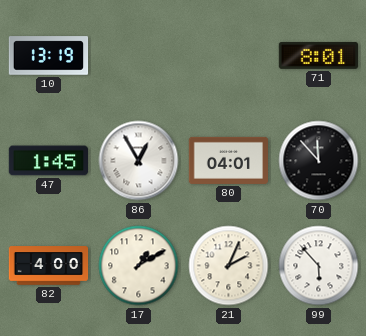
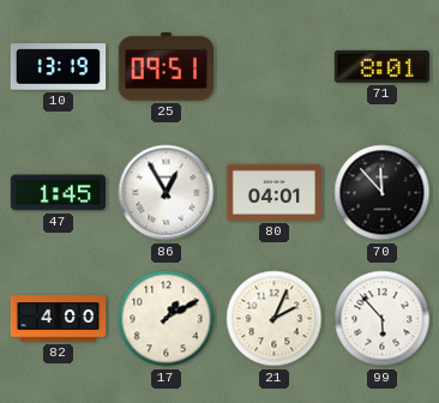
25: none -> 09:51 (166, 67)
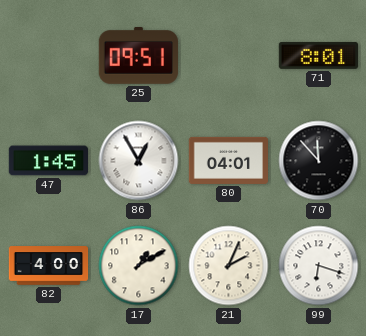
10: 13:19 -> none (59, 67)
99: 5:53 -> 6:18 (319, 266)
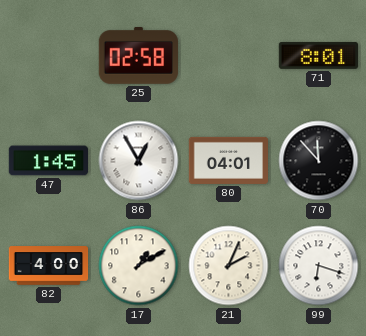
25: 09:51 -> 02:58 (138, 56)
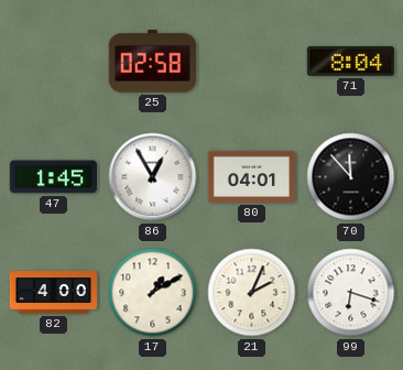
71: 8:01 -> 8:04 (350, 61)
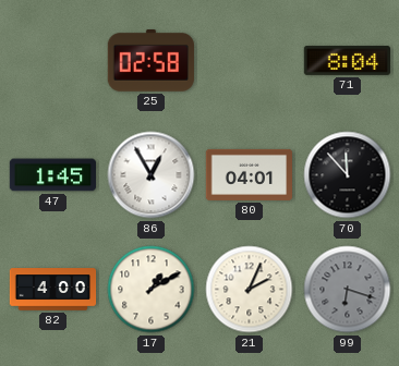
99 dial: white -> grey (348, 290)
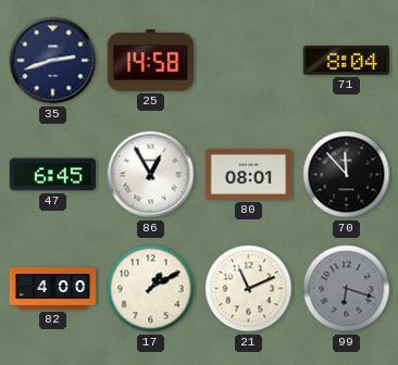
35: none -> 2:42 (53, 61)
25: 02:58 -> 14:58 (150, 61)
47: 1:45 -> 6:45 (52, 175)
80: 04:01 -> 08:01 (249, 174)
21: 2:04 -> 11:11 (249, 289)
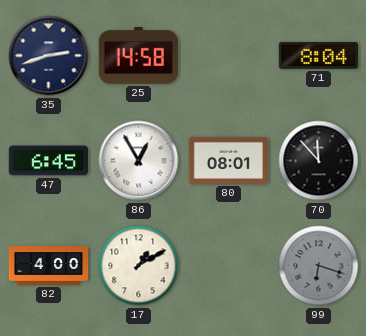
21: 11:11 -> none (249, 289)
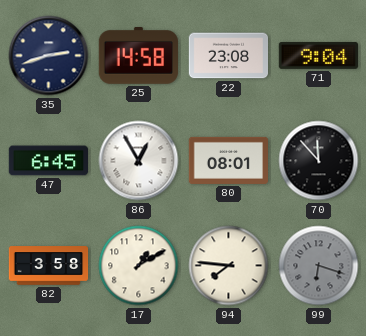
22: none -> 23:08 (229, 56)
71: 8:04 -> 9:04 (318, 55)
82: 4:00 -> 3:58 (49, 266)
94: none -> 7:46 (229, 266)
